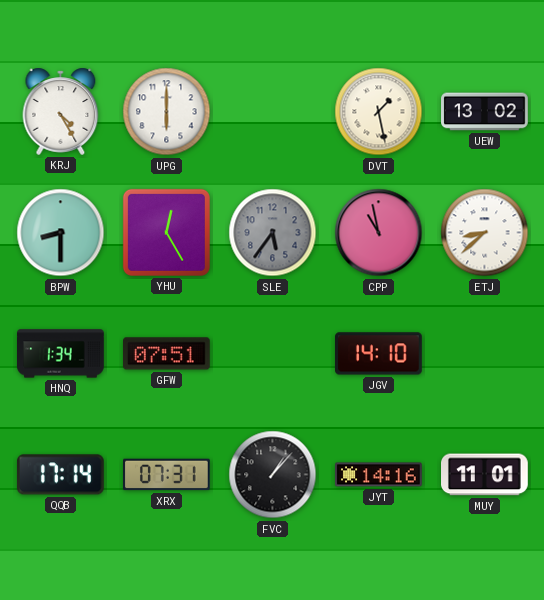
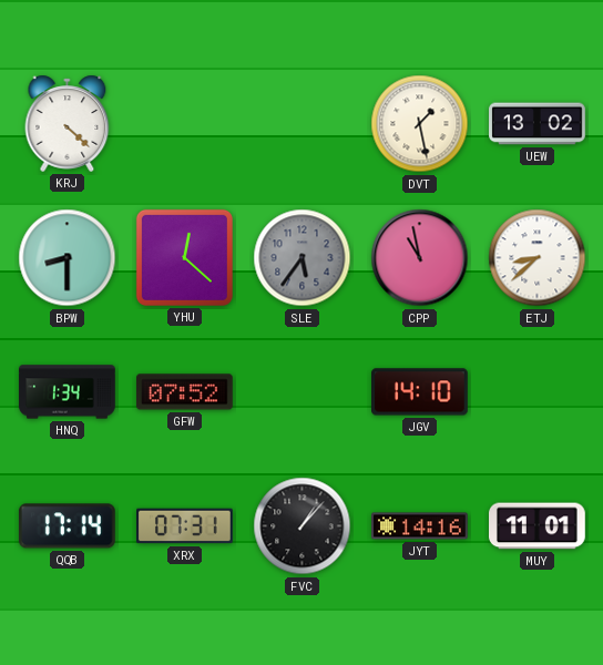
KRJ: 4:25 -> 4:22 (68, 123)
UPG: 6:00 -> none (167, 112)
YHU: 12:25 -> 12:22 (184, 257)
GFW: 07:51 -> 07:52 (185, 392)
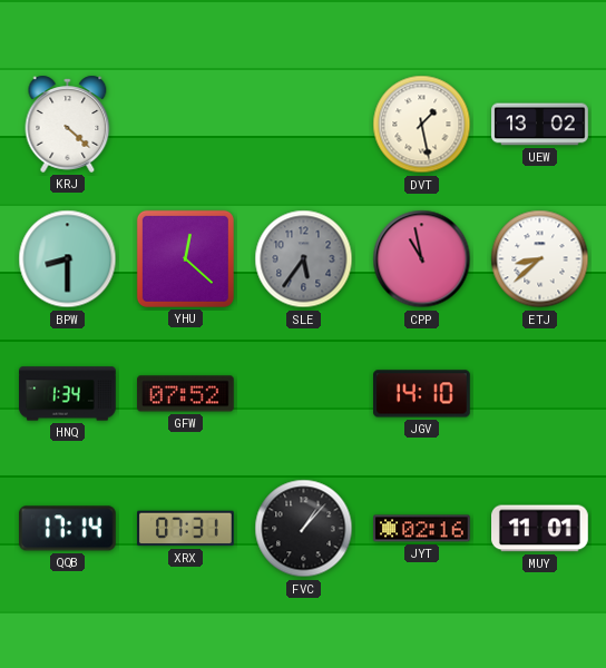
JYT: 14:16 -> 02:16 (422, 529)
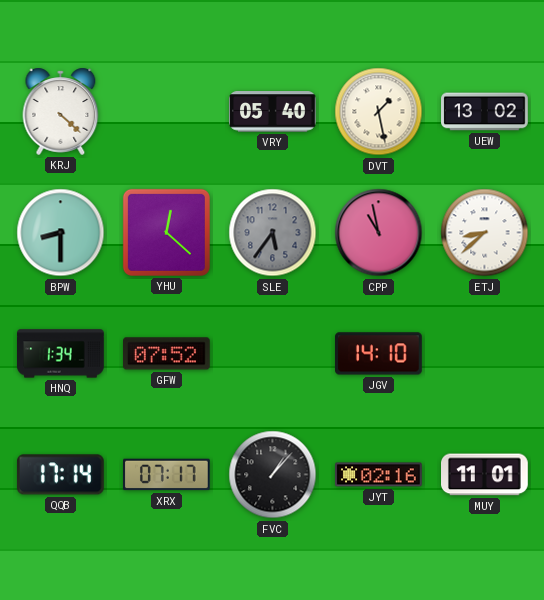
VRY: none -> 05:40 (273, 112)
XRX: 07:31 -> 07:17 (167, 475)
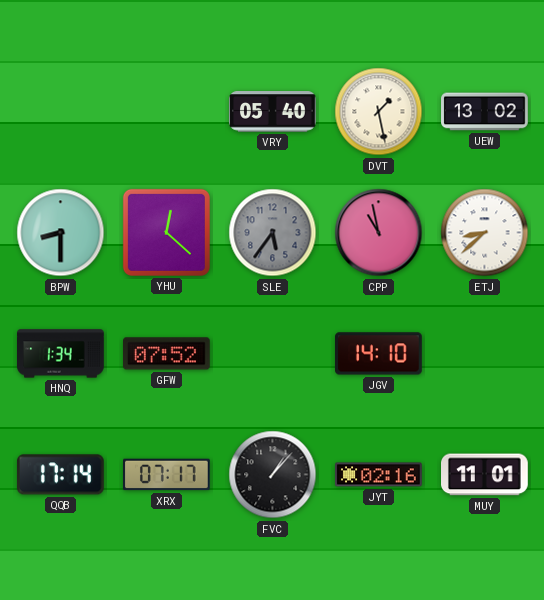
KRJ: 4:22 -> none (61, 111)
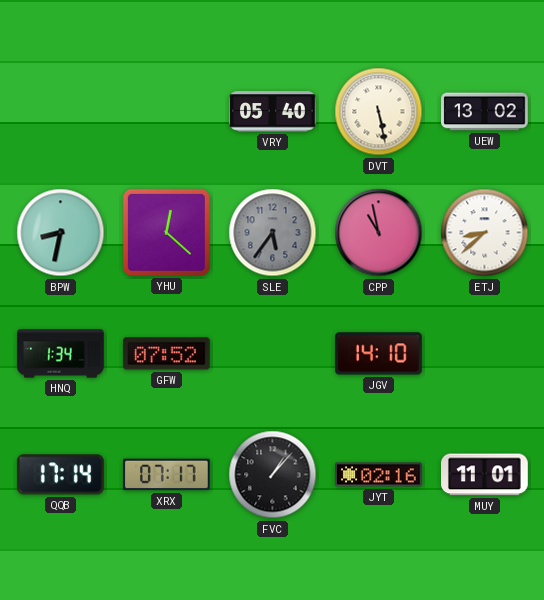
DVT: 1:28 -> 5:28 (379, 112)
BPW: 8:30 -> 8:32 (61, 233)
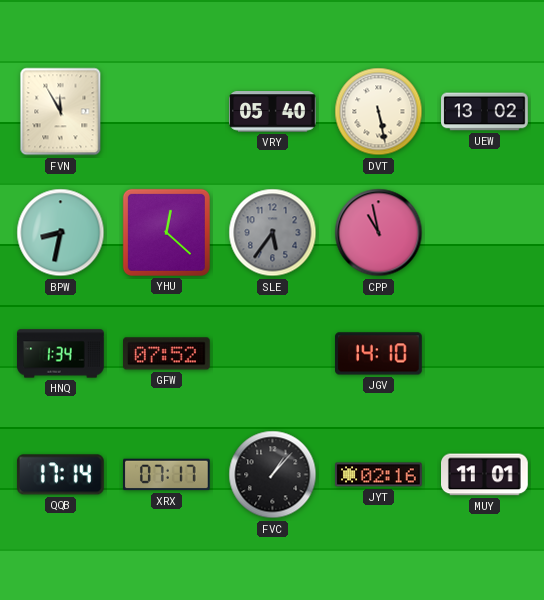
FVN: none -> 11:55 (61, 112)
ETJ: 8:38 -> none (485, 233)
